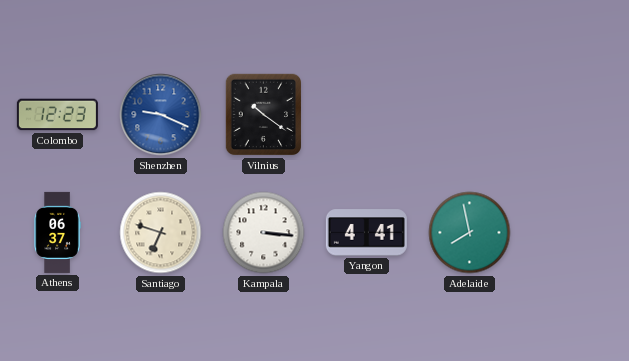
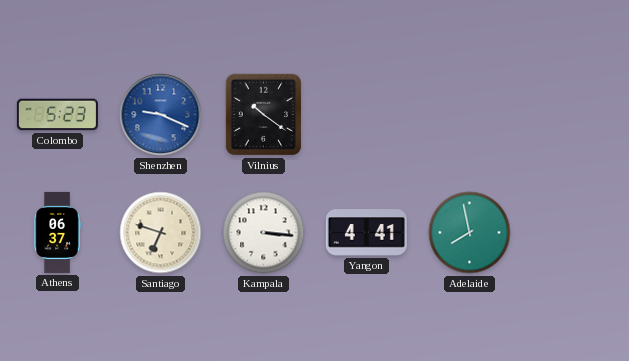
Colombo: 12:23 -> 5:23 (57, 115)
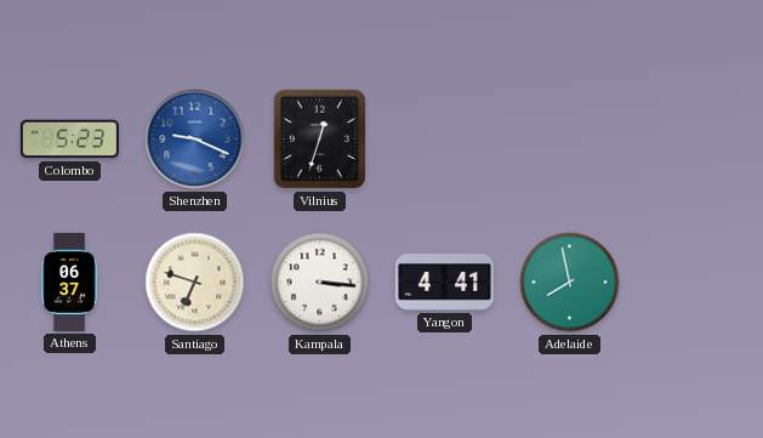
Vilnius: 10:21 -> 12:33 (319, 140)
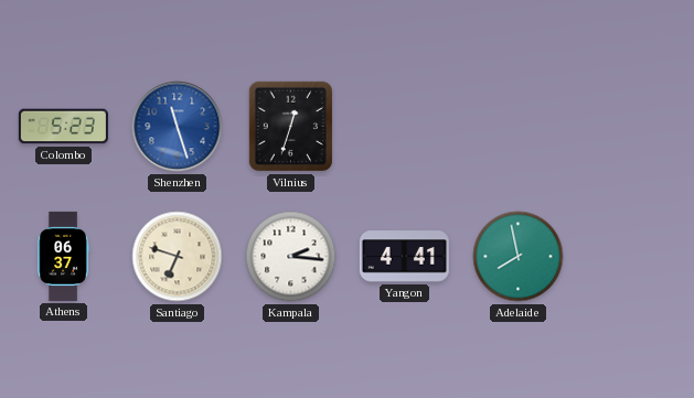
Shenzhen: 9:19 -> 11:27 (178, 127)
Kampala: 3:16 -> 2:16 (291, 257)
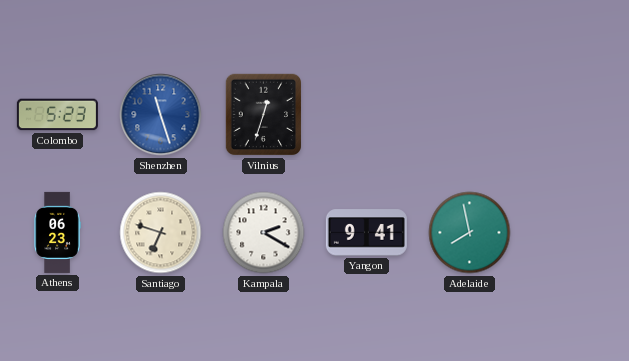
Athens: 06:37 -> 06:23 (57, 232)
Kampala: 2:16 -> 2:20 (264, 233)
Yangon: 4:41 -> 9:41 (366, 233)
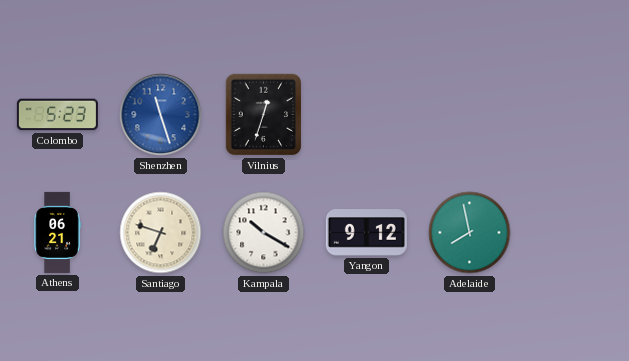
Athens: 06:23 -> 06:21 (57, 232)
Kampala: 2:20 -> 10:20 (264, 233)
Yangon: 9:41 -> 9:12 (366, 233)
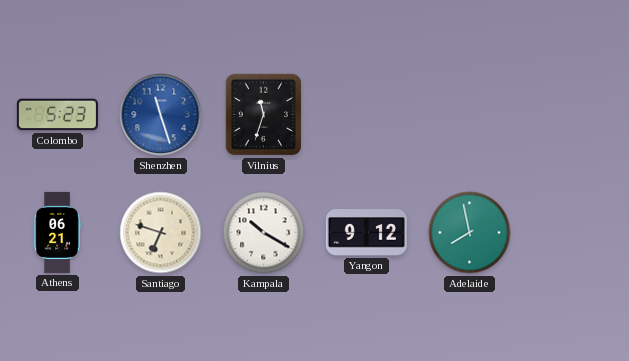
Vilnius: 12:33 -> 11:33 (263, 115)
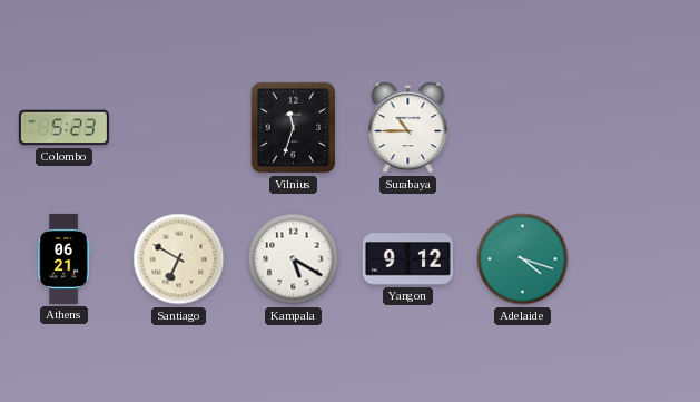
Shenzhen: 11:27 -> none (161, 115)
Surabaya: none -> 10:45 (408, 128)
Santiago: 6:48 -> 6:50 (179, 259)
Kampala: 10:20 -> 5:20 (294, 259)
Adelaide: 7:58 -> 4:18 (523, 259)
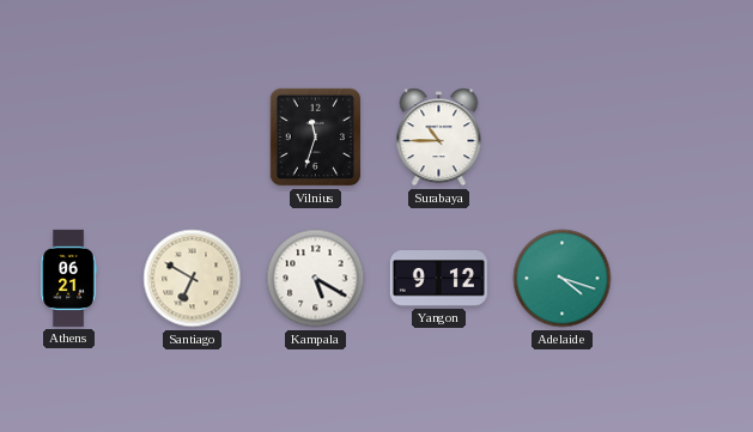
Colombo: 5:23 -> none (63, 128)
